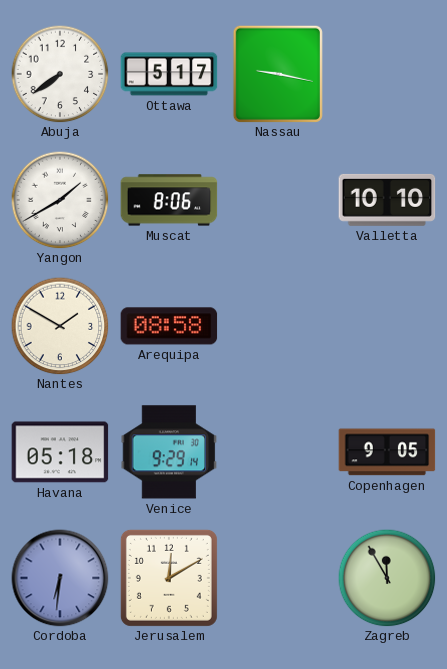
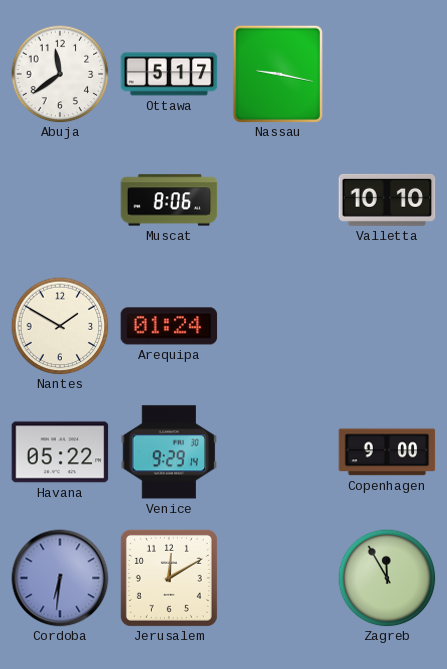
Abuja: 7:39 -> 11:39 (60, 74)
Yangon: 1:40 -> none (60, 200)
Arequipa: 08:58 -> 01:24 (169, 326)
Havana: 05:18 -> 05:22 (60, 452)
Copenhagen: 9:05 -> 9:00 (387, 452)
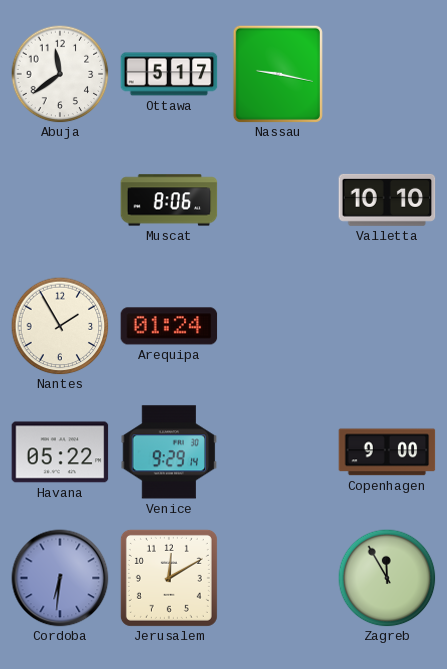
Nantes: 1:50 -> 1:55 (60, 326)
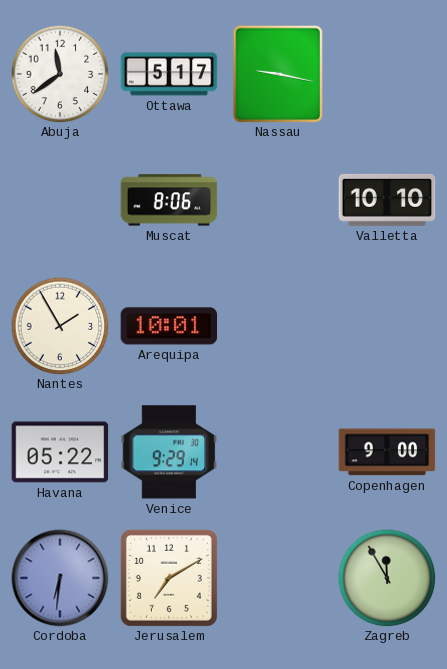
Arequipa: 01:24 -> 10:01 (169, 326)
Jerusalem: 12:10 -> 7:10 (169, 578)
